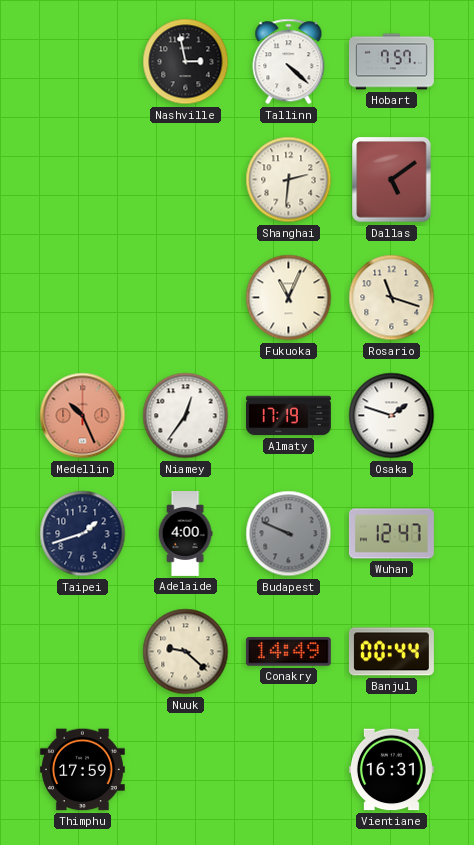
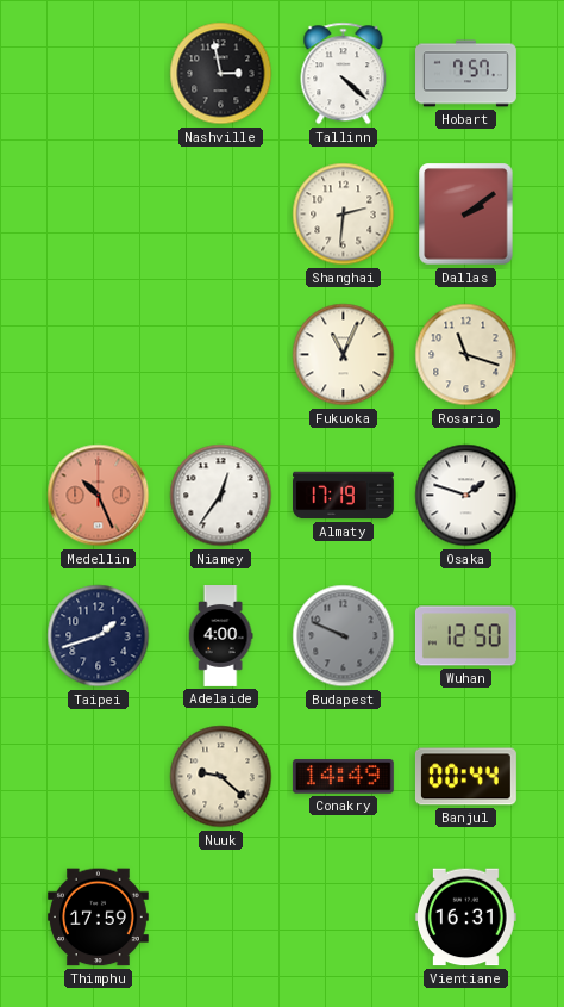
Dallas: 5:09 -> 2:09 (466, 215)
Wuhan: 12:47 -> 12:50 (465, 636)
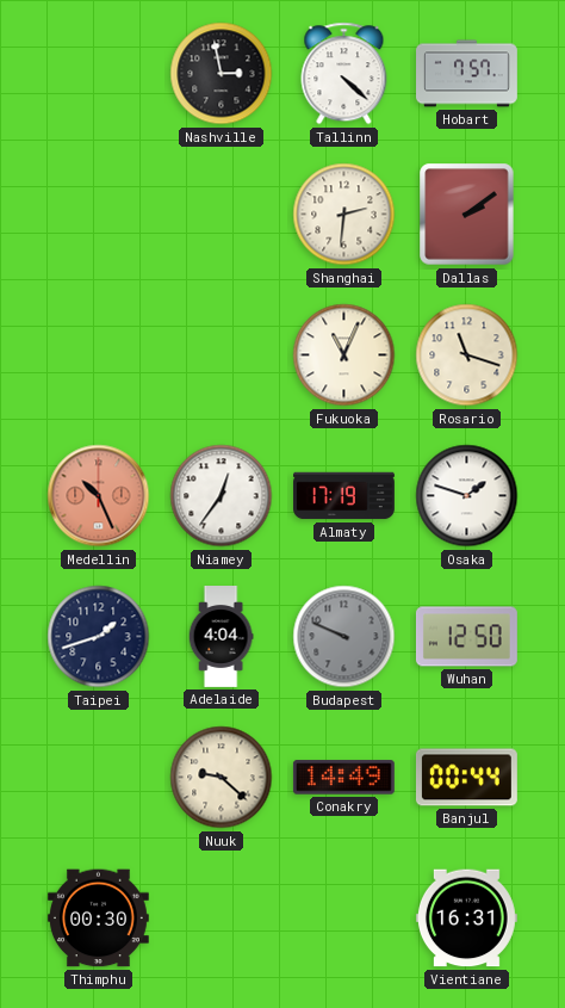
Adelaide: 4:00 -> 4:04 (221, 637)
Thimphu: 17:59 -> 00:30 (98, 919)
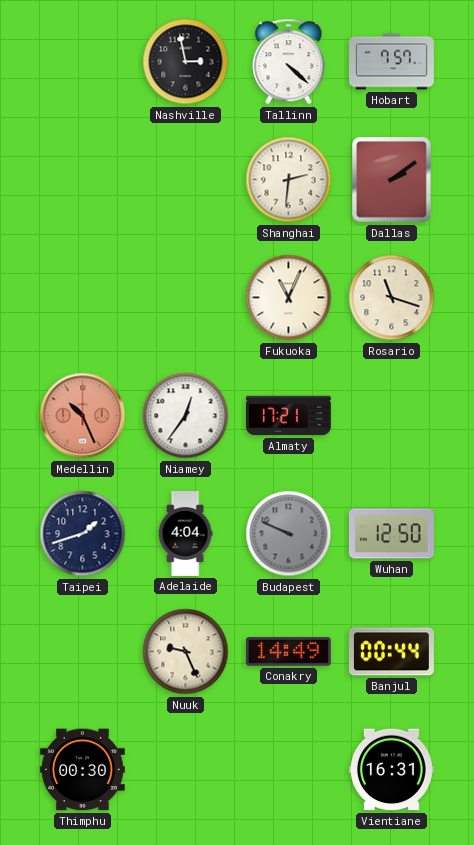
Almaty: 17:19 -> 17:21 (289, 416)
Osaka: 1:48 -> none (467, 496)
Nuuk: 9:22 -> 9:26 (186, 652)
